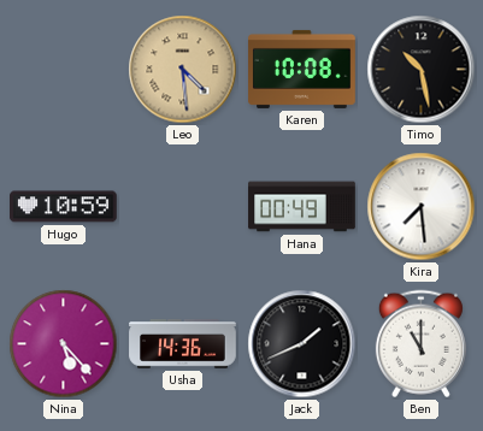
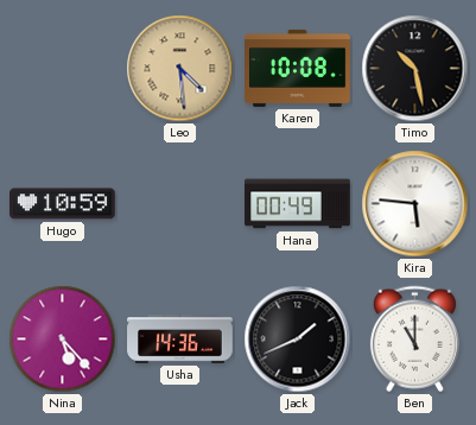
Kira: 7:29 -> 5:46 (415, 204)
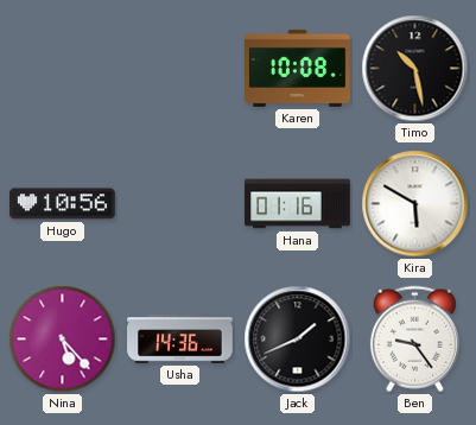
Leo: 4:29 -> none (180, 69)
Hugo: 10:59 -> 10:56 (63, 204)
Hana: 00:49 -> 01:16 (298, 204)
Kira: 5:46 -> 5:50 (415, 204)
Ben: 11:00 -> 9:24 (414, 340)
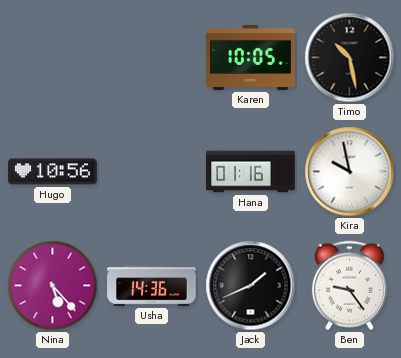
Karen: 10:08 -> 10:05 (251, 57)
Kira: 5:50 -> 9:58 (350, 172)
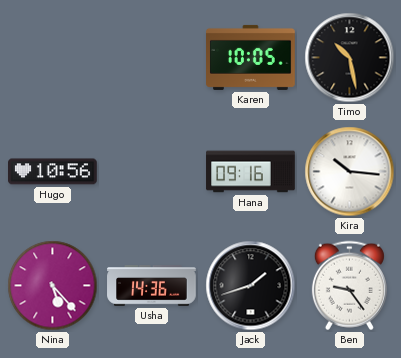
Hana: 01:16 -> 09:16 (251, 172)
Kira: 9:58 -> 10:16 (350, 172)
Jack: 1:41 -> 1:42 (251, 286)
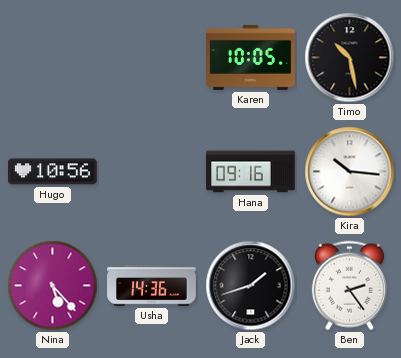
Ben: 9:24 -> 2:24 (349, 286)
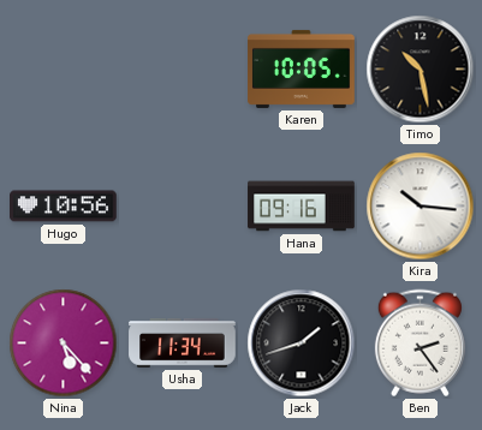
Usha: 14:36 -> 11:34 (183, 344)
